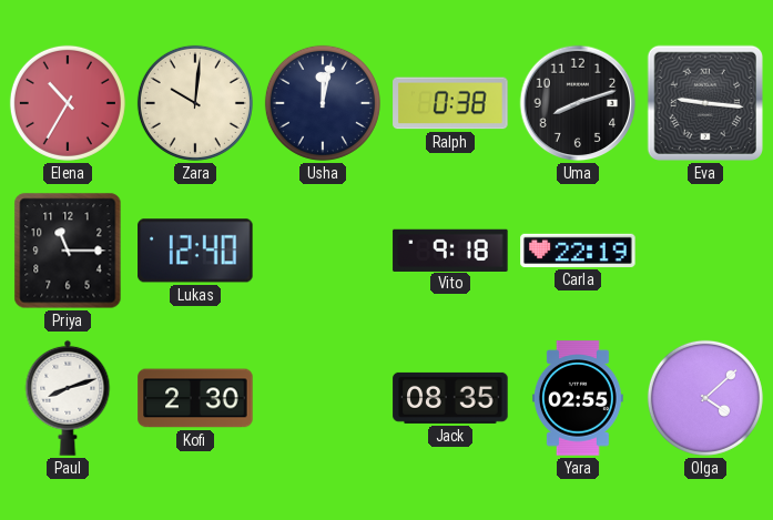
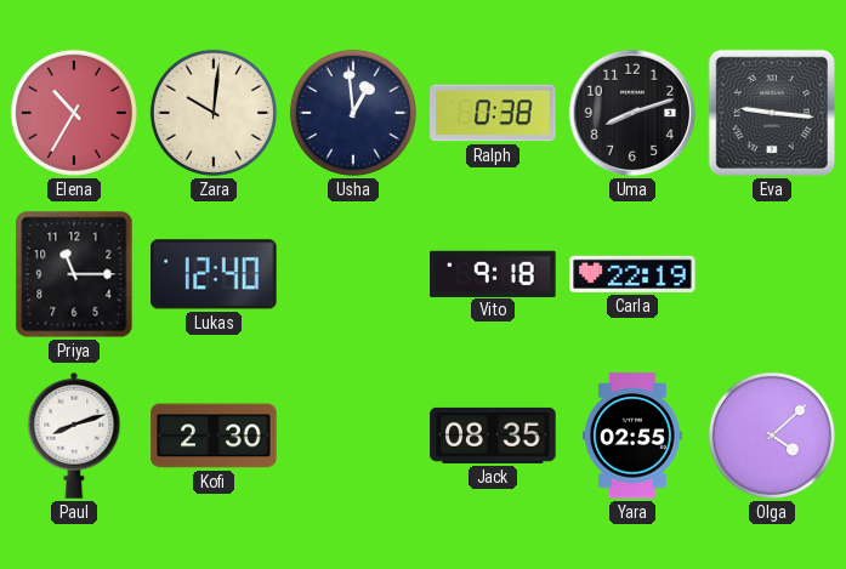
Usha: 12:02 -> 12:59 (353, 113)
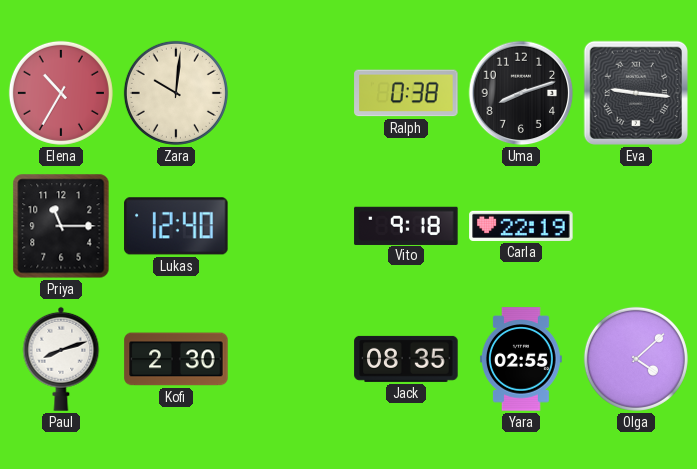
Usha: 12:59 -> none (353, 113)
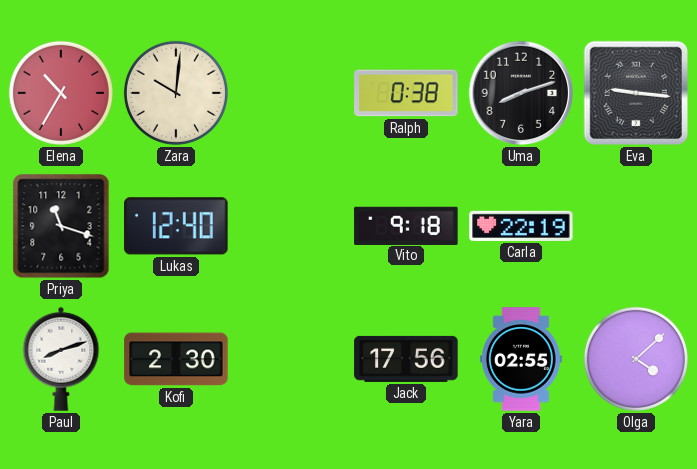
Priya: 11:15 -> 11:18 (61, 226)
Jack: 08:35 -> 17:56 (406, 359)
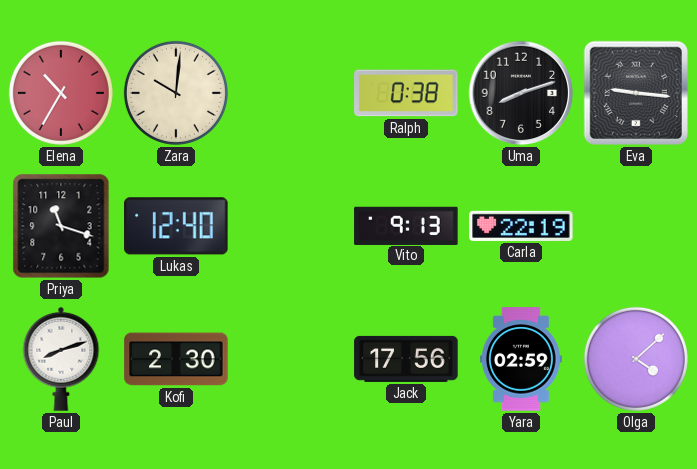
Vito: 9:18 -> 9:13 (406, 225)
Yara: 02:55 -> 02:59 (521, 359)
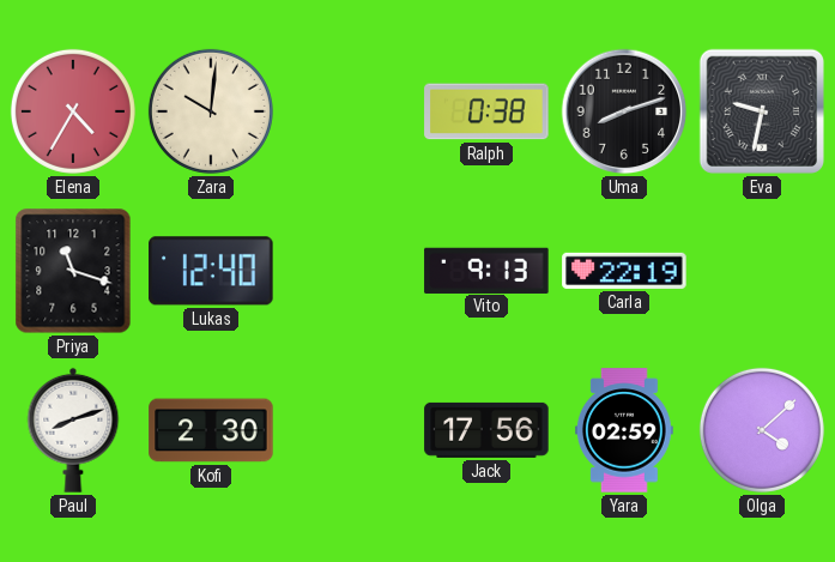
Elena: 10:35 -> 4:35 (73, 111)
Eva: 9:16 -> 9:32 (762, 111)
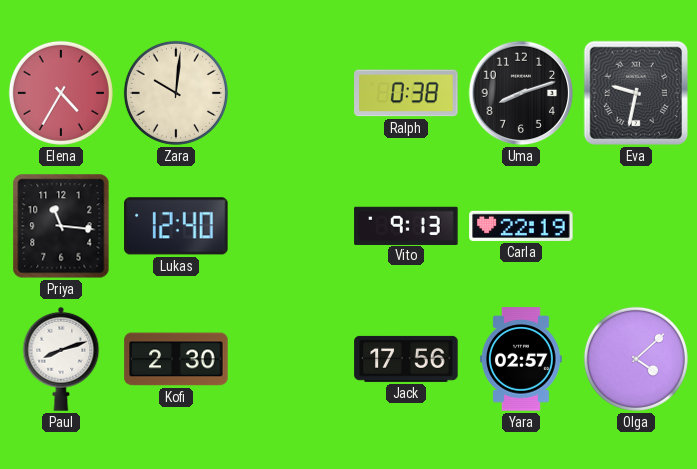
Priya: 11:18 -> 11:16 (61, 226)
Yara: 02:59 -> 02:57 (521, 359)
